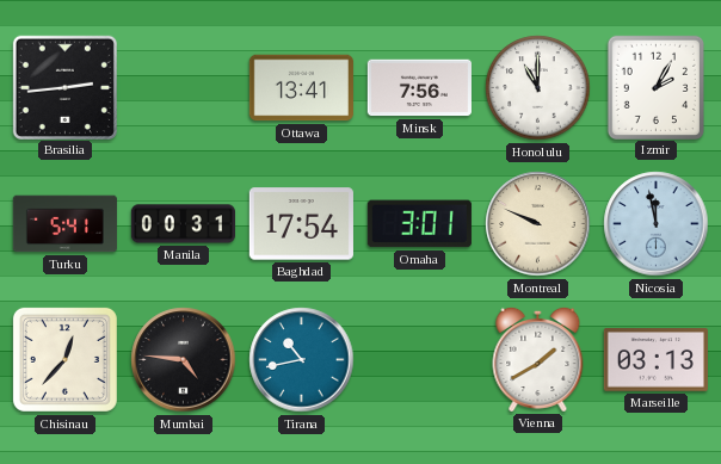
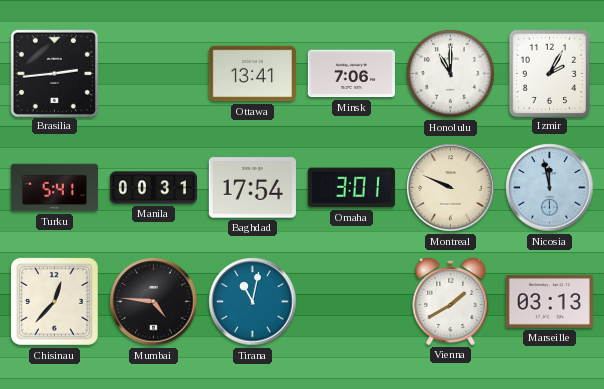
Minsk: 7:56 -> 7:06 (351, 74)
Tirana: 10:43 -> 11:02 (253, 302)
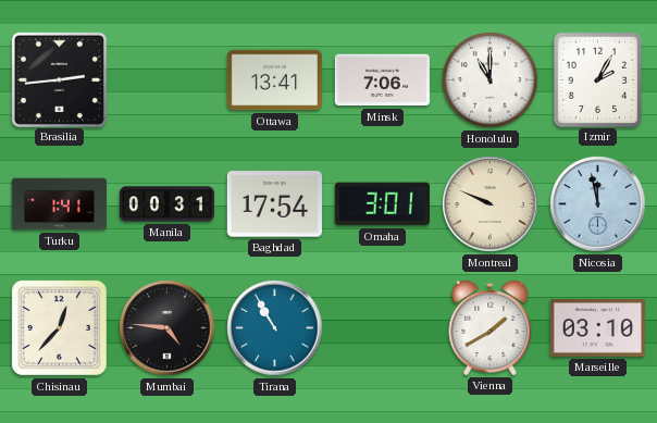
Turku: 5:41 -> 1:41 (59, 204)
Tirana: 11:02 -> 10:55 (275, 328)
Marseille: 03:13 -> 03:10 (597, 328)
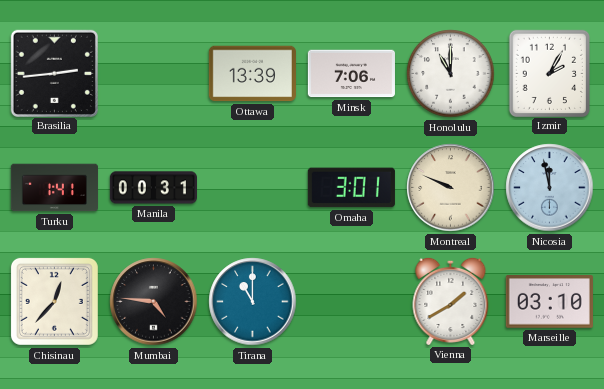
Ottawa: 13:41 -> 13:39 (252, 74)
Baghdad: 17:54 -> none (274, 204)
Tirana: 10:55 -> 11:00 (253, 302)
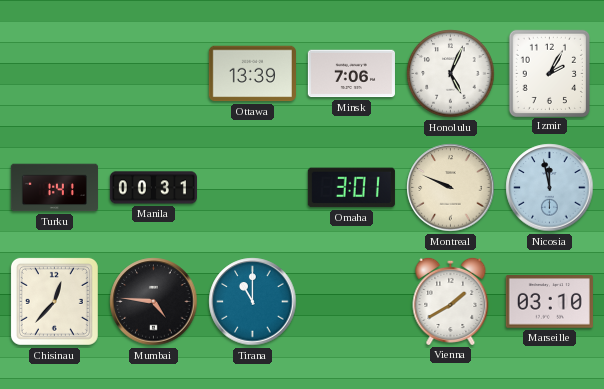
Brasilia: 2:44 -> none (54, 73)
Honolulu: 11:00 -> 5:04 (451, 74)
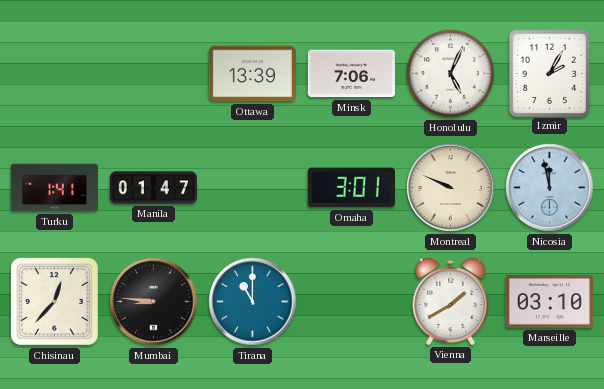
Manila: 00:31 -> 01:47 (153, 188)
Mumbai: 4:46 -> 8:46 (154, 302)
